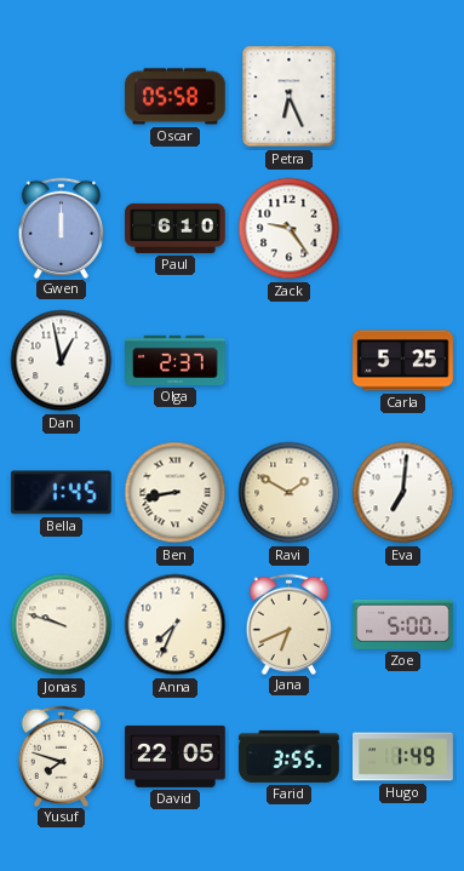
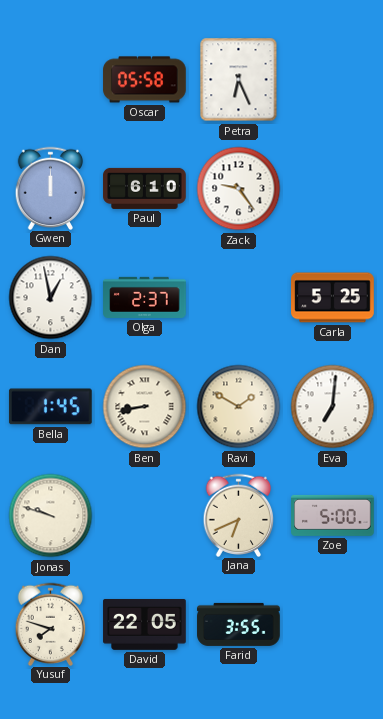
Anna: 7:34 -> none (176, 625)
Hugo: 1:49 -> none (403, 757)
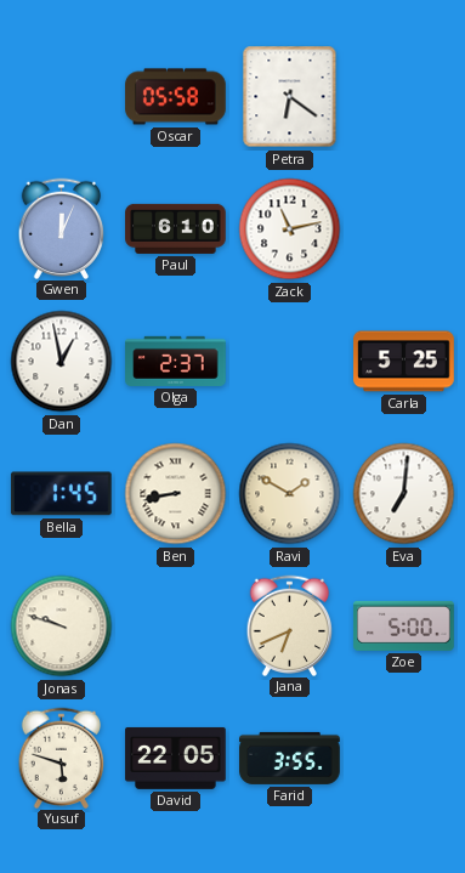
Petra: 6:26 -> 6:21 (290, 97)
Gwen: 12:00 -> 12:04 (62, 228)
Zack: 9:24 -> 11:13 (290, 229)
Yusuf: 7:48 -> 5:48 (62, 758)
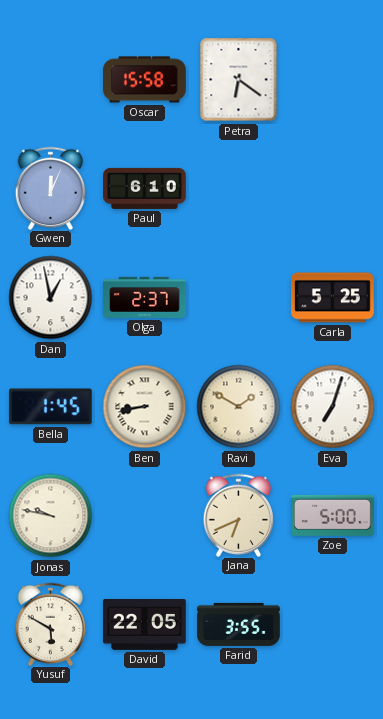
Oscar: 05:58 -> 15:58 (145, 80)
Zack: 11:13 -> none (290, 229)
Eva: 7:01 -> 7:03 (333, 407)
Jonas: 9:48 -> 9:47 (51, 516)
Yusuf: 5:48 -> 5:50 (51, 624)
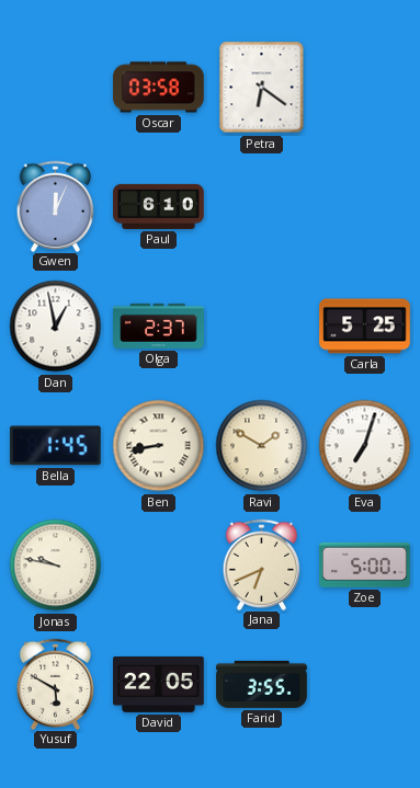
Oscar: 15:58 -> 03:58 (159, 88)
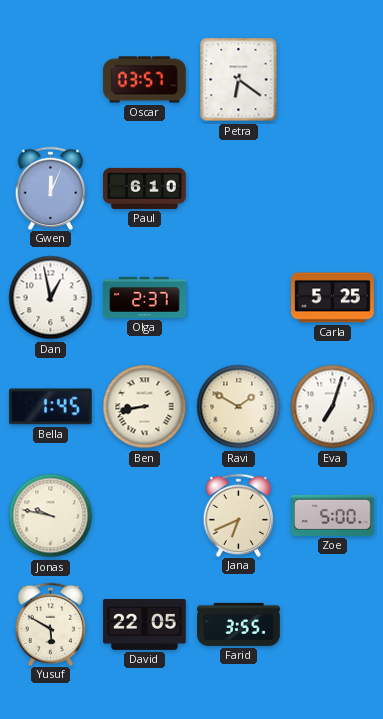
Oscar: 03:58 -> 03:57 (145, 80)
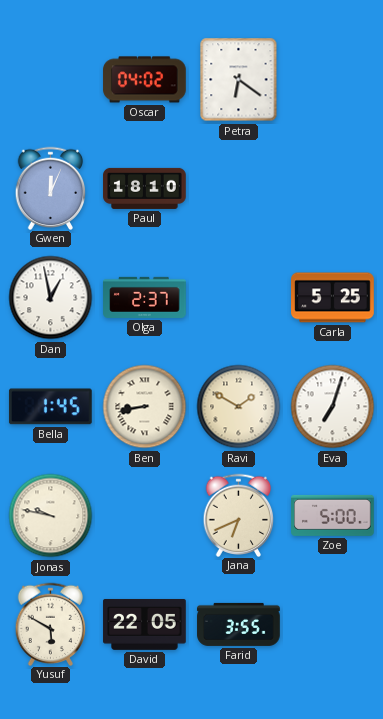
Oscar: 03:57 -> 04:02 (145, 80)
Paul: 6:10 -> 18:10 (145, 188)
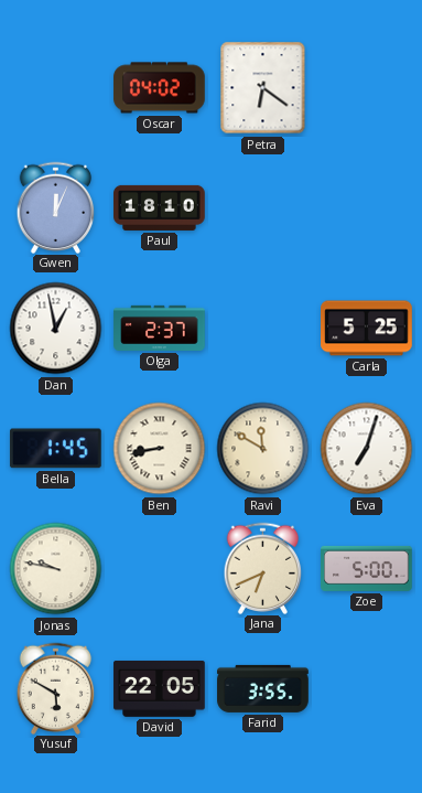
Ravi: 1:50 -> 11:50 (263, 449)
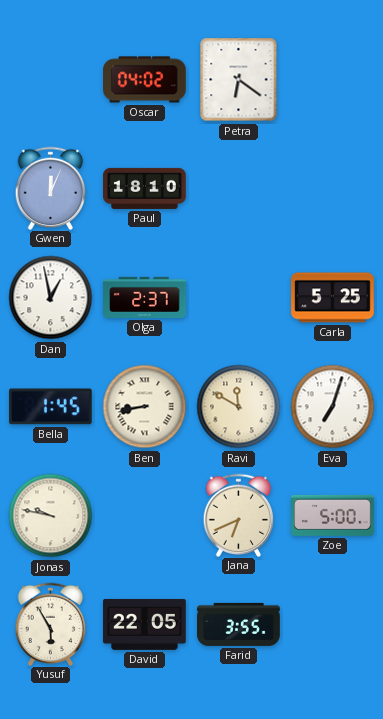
Yusuf: 5:50 -> 5:55 (51, 624)
